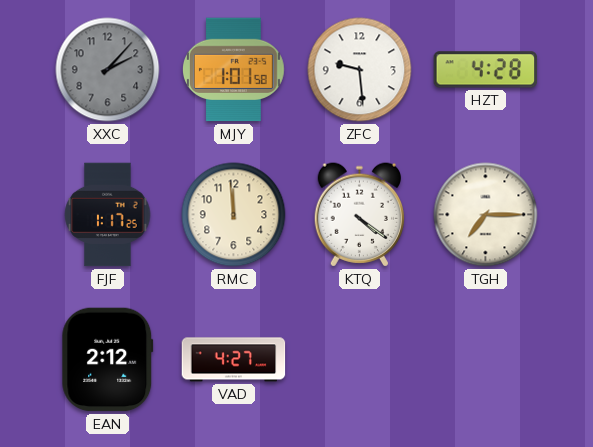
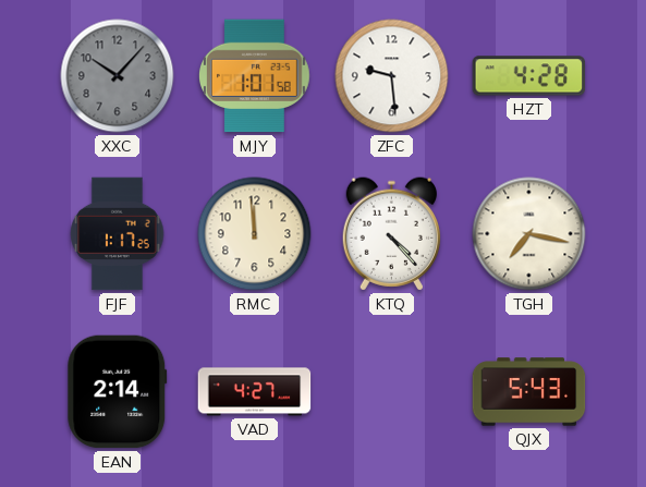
XXC: 2:07 -> 10:07 (118, 76)
KTQ: 4:21 -> 4:23 (391, 234)
TGH: 7:15 -> 7:17 (529, 234)
EAN: 2:12 -> 2:14 (118, 392)
QJX: none -> 5:43 (529, 392)
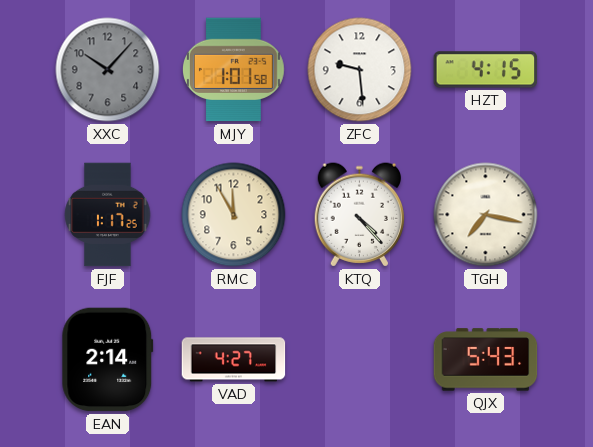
HZT: 4:28 -> 4:15 (486, 70)
RMC: 11:59 -> 11:55 (234, 215)
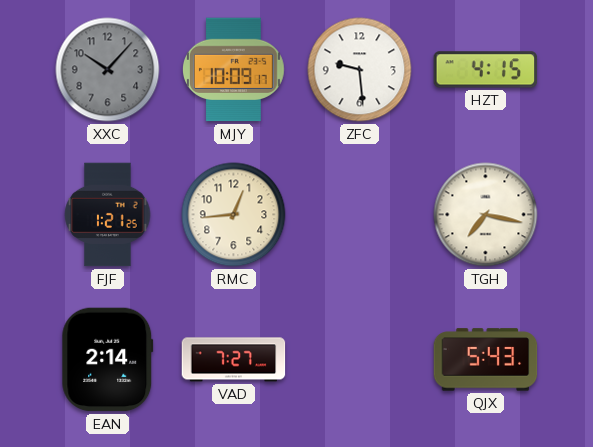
MJY: 1:01 -> 10:09 (233, 70)
FJF: 1:17 -> 1:21 (108, 215)
RMC: 11:55 -> 12:44 (234, 215)
KTQ: 4:23 -> none (359, 215)
VAD: 4:27 -> 7:27 (234, 360)
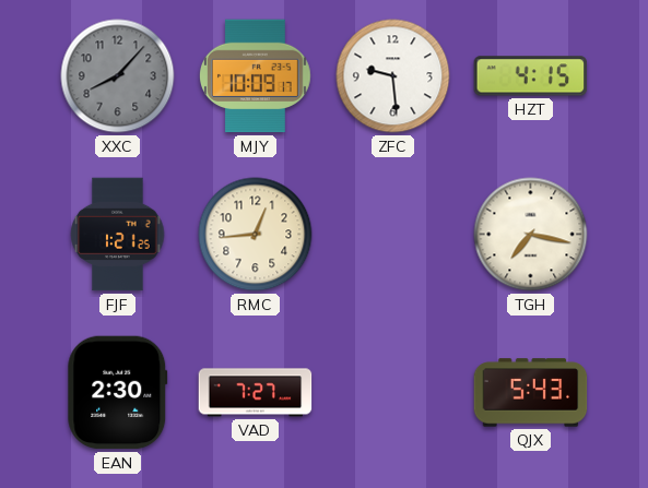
XXC: 10:07 -> 8:07 (118, 76)
EAN: 2:14 -> 2:30 (118, 393)
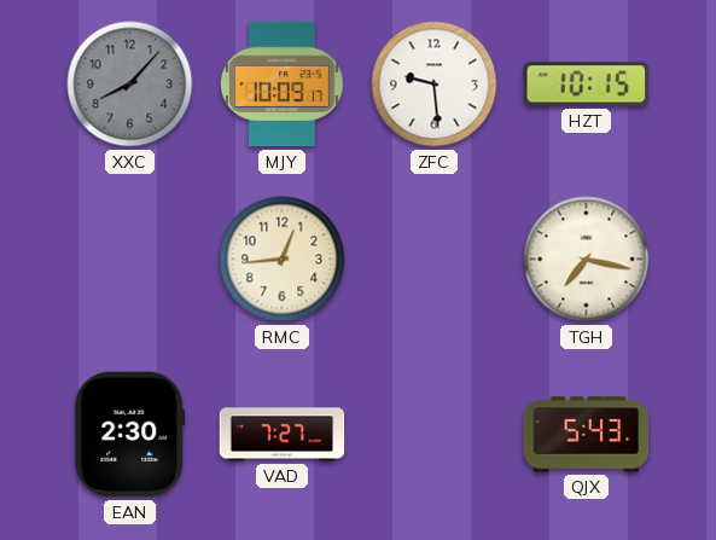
HZT: 4:15 -> 10:15 (587, 85)
FJF: 1:21 -> none (118, 235)
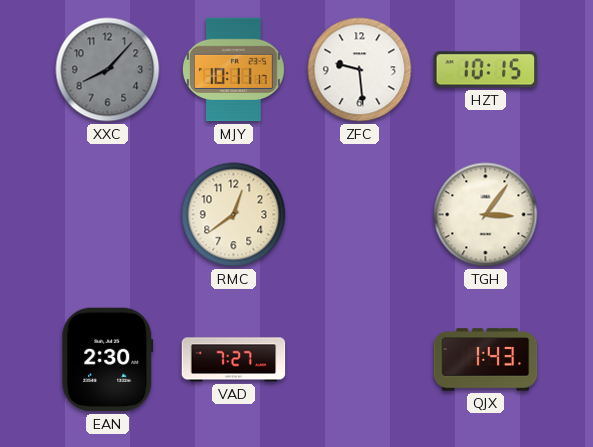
MJY: 10:09 -> 10:11 (233, 70)
RMC: 12:44 -> 12:39 (234, 215)
TGH: 7:17 -> 3:06 (486, 215)
QJX: 5:43 -> 1:43 (486, 360)
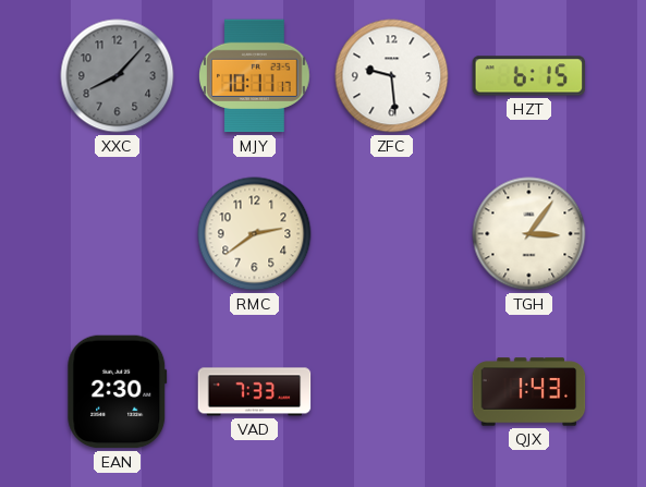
HZT: 10:15 -> 6:15 (529, 76)
RMC: 12:39 -> 2:39 (255, 234)
VAD: 7:27 -> 7:33 (255, 392)
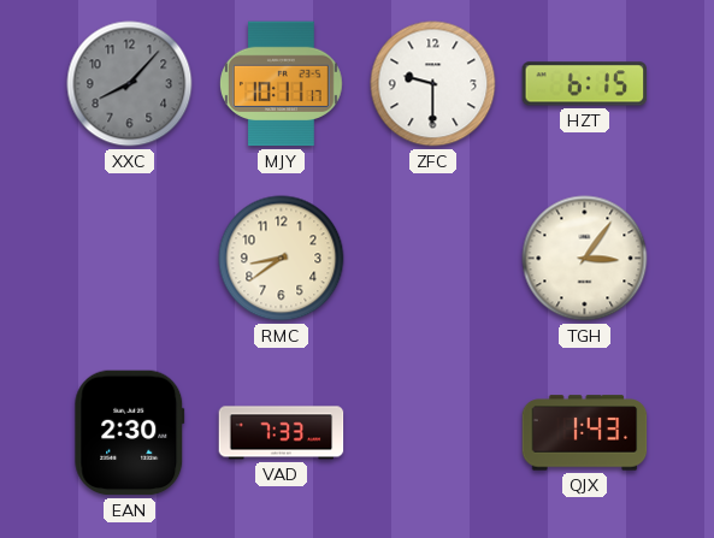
ZFC: 9:29 -> 9:30 (433, 84)
RMC: 2:39 -> 8:39 (282, 259)
